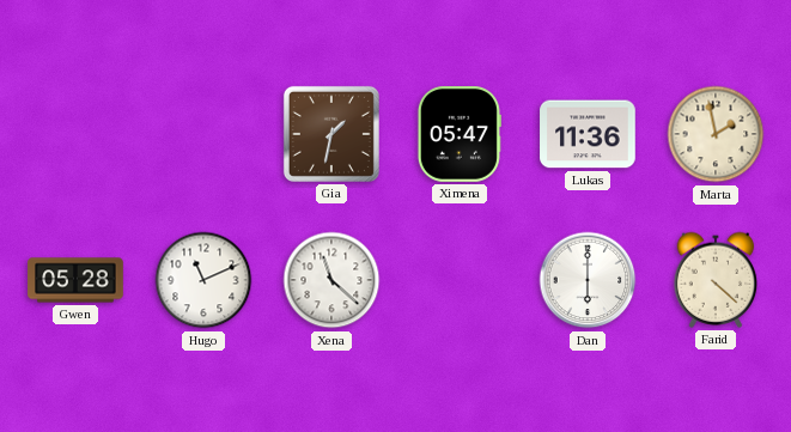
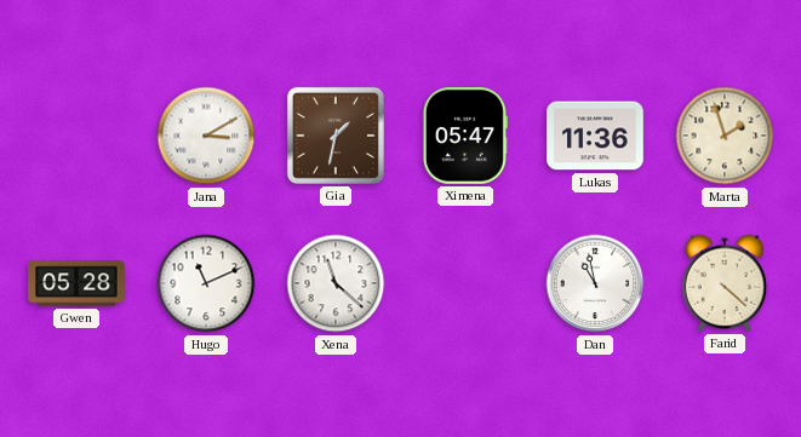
Jana: none -> 3:10 (206, 136)
Marta: 1:58 -> 1:57 (725, 136)
Dan: 6:00 -> 10:58 (595, 283)
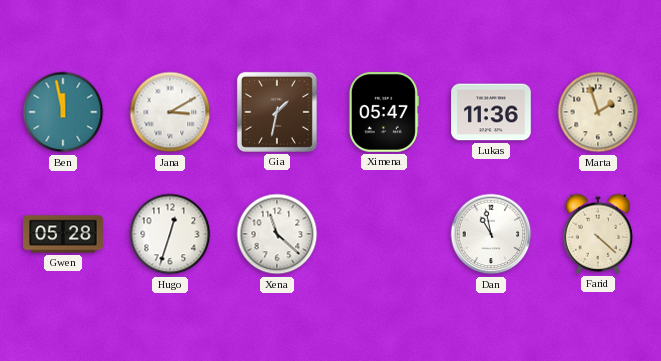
Ben: none -> 11:58 (63, 112)
Hugo: 11:11 -> 12:33 (170, 234)
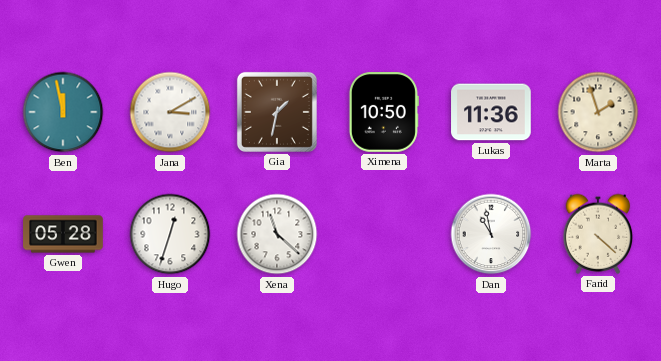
Ximena: 05:47 -> 10:50 (384, 112)
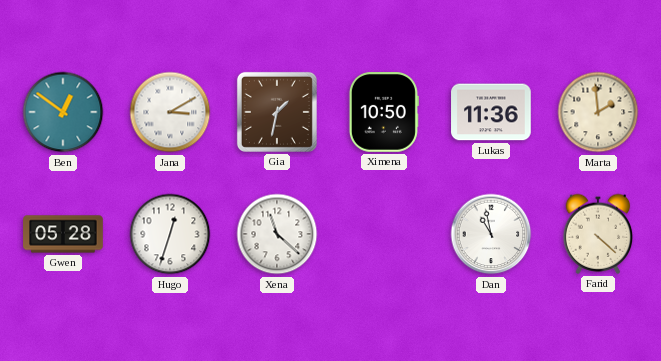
Ben: 11:58 -> 12:51 (63, 112)
Marta: 1:57 -> 1:59 (598, 112)
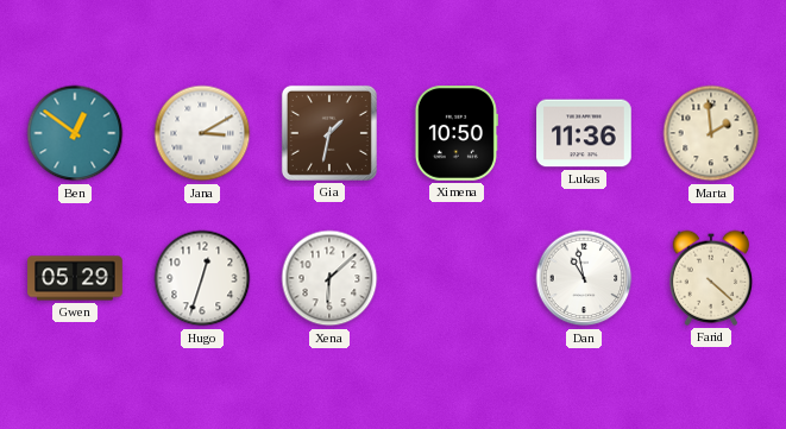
Gwen: 05:28 -> 05:29 (75, 278)
Xena: 11:22 -> 6:08 (329, 278)
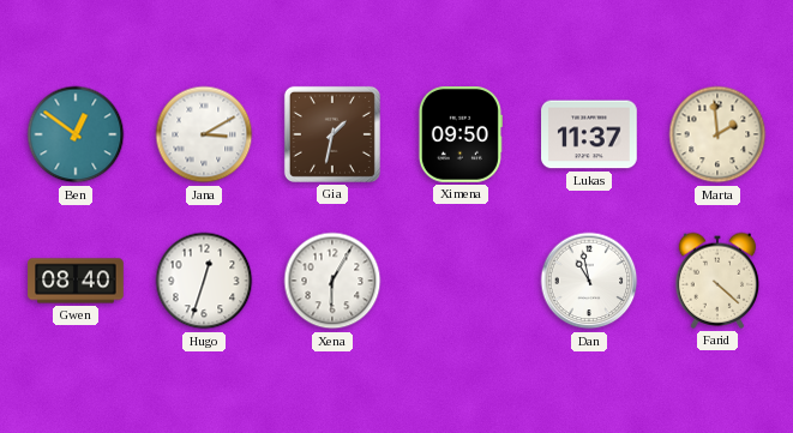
Ximena: 10:50 -> 09:50 (461, 134)
Lukas: 11:36 -> 11:37 (589, 134)
Gwen: 05:29 -> 08:40 (76, 281)
Xena: 6:08 -> 6:05 (332, 281)
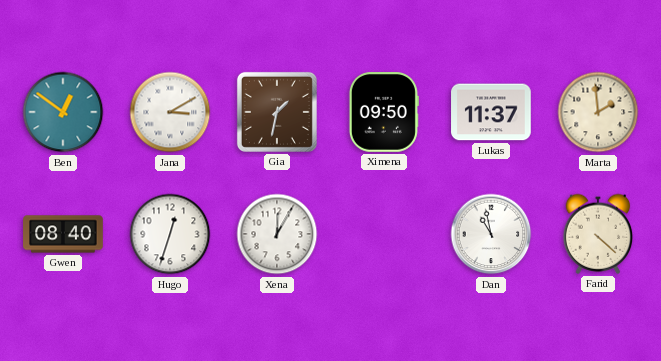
Xena: 6:05 -> 12:05 (277, 234)
